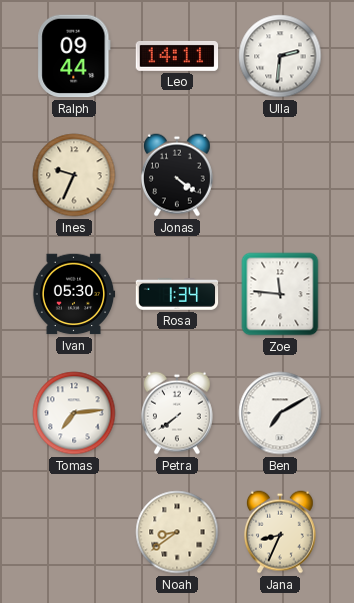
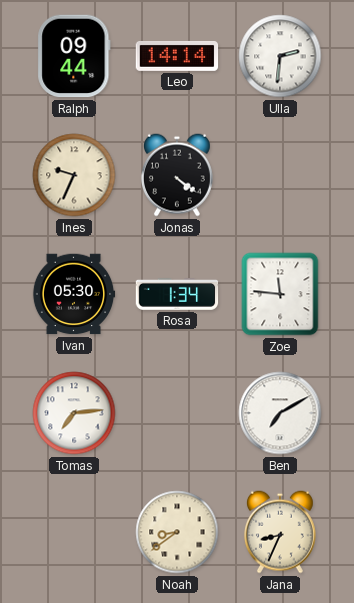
Leo: 14:11 -> 14:14 (177, 56)
Petra: 7:39 -> none (177, 413)
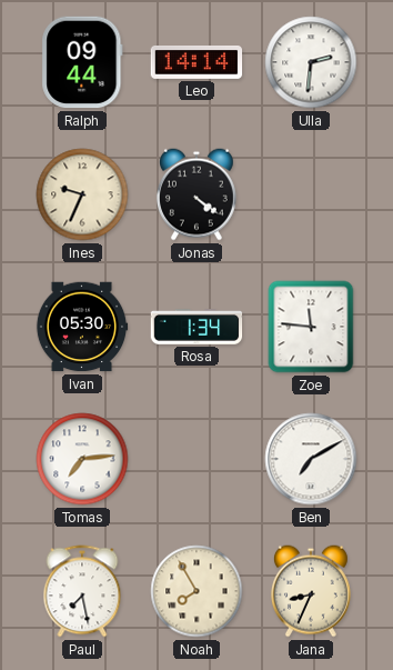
Paul: none -> 7:28 (82, 591)
Noah: 8:39 -> 7:55 (196, 591)
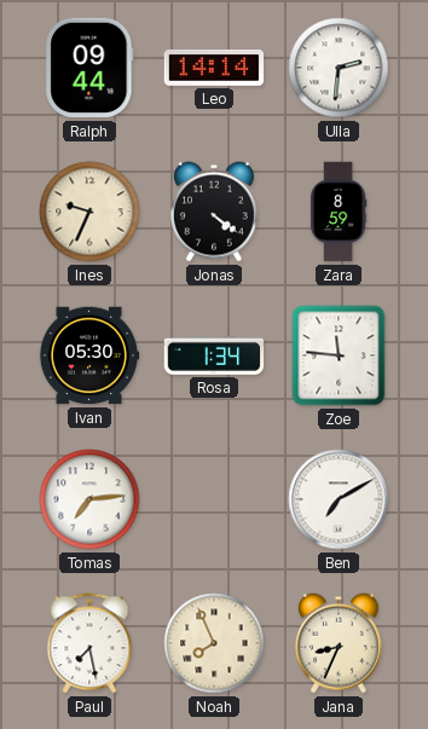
Zara: none -> 8:59 (339, 212)
Noah: 7:55 -> 7:56 (214, 643)
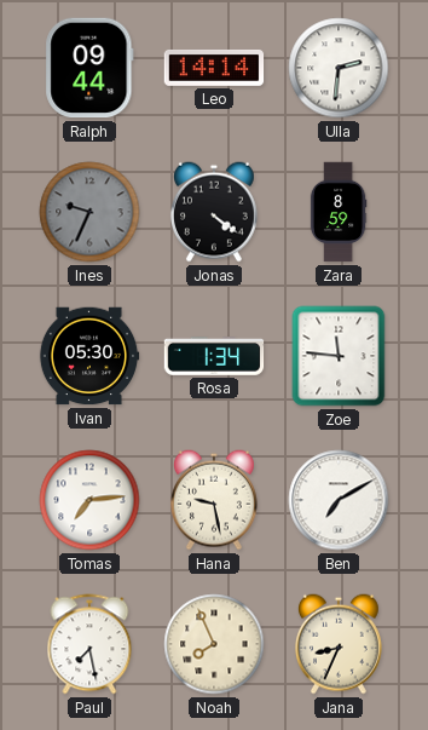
Ines dial: cream -> grey (89, 212)
Hana: none -> 9:28 (214, 500)
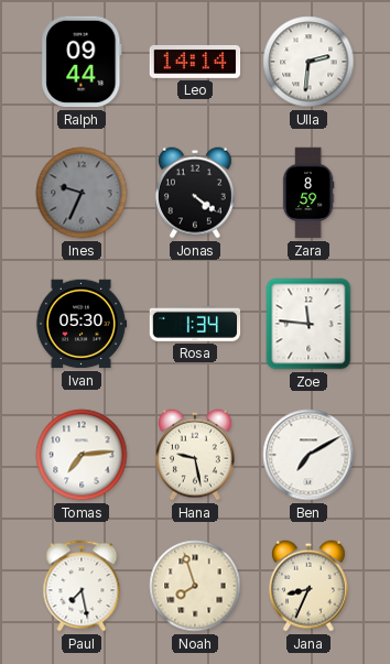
Noah: 7:56 -> 7:57 (195, 586)
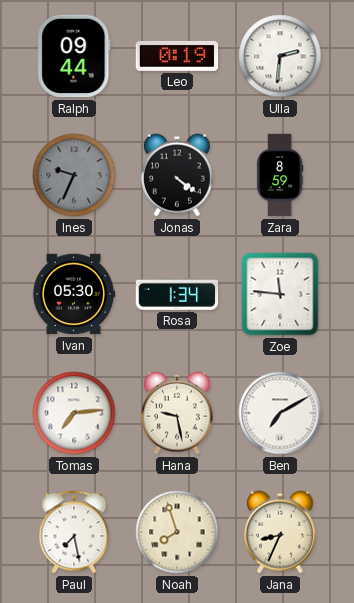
Leo: 14:14 -> 0:19 (177, 56)
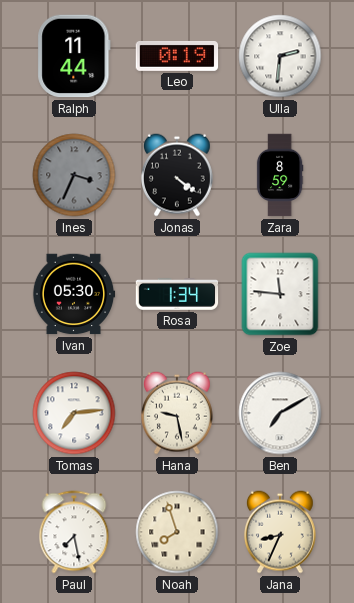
Ralph: 09:44 -> 11:44 (74, 56)
Ines: 9:34 -> 3:34 (74, 175)
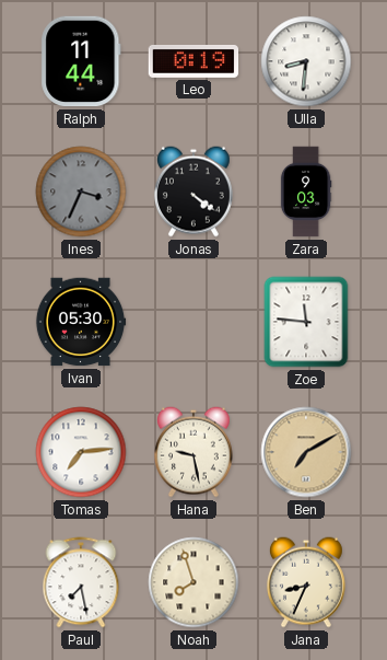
Ulla: 2:31 -> 8:31 (306, 61)
Zara: 8:59 -> 9:03 (306, 192)
Rosa: 1:34 -> none (177, 295)
Ben dial: white -> champagne (306, 452)
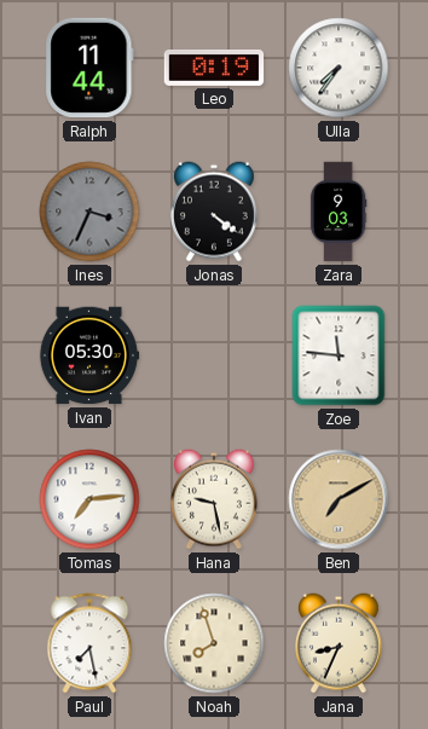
Ulla: 8:31 -> 7:36 (339, 68)
